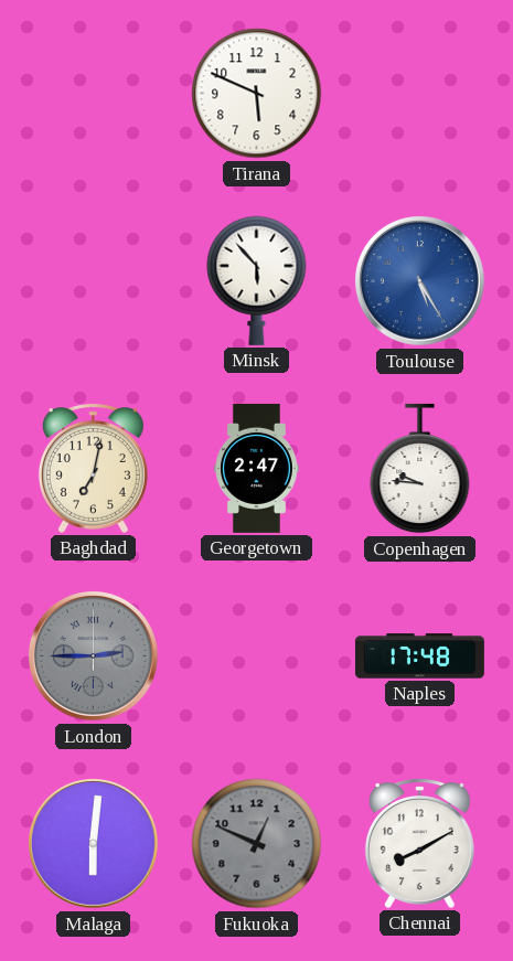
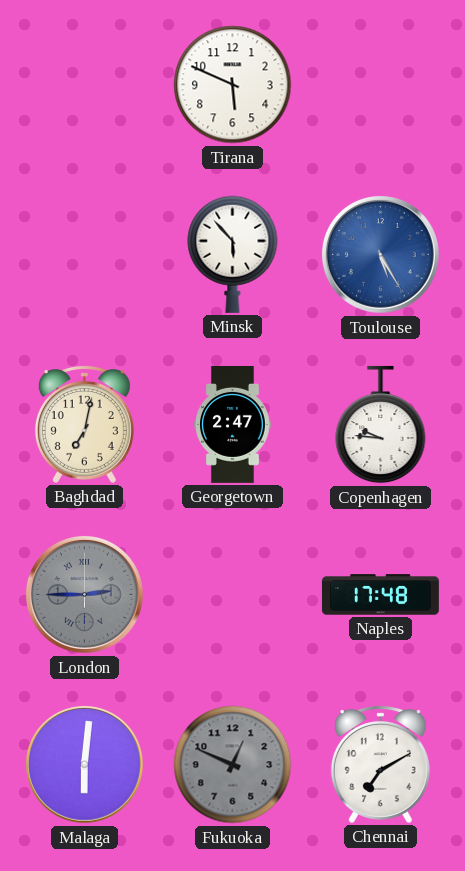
Chennai: 8:10 -> 7:10 (380, 765)
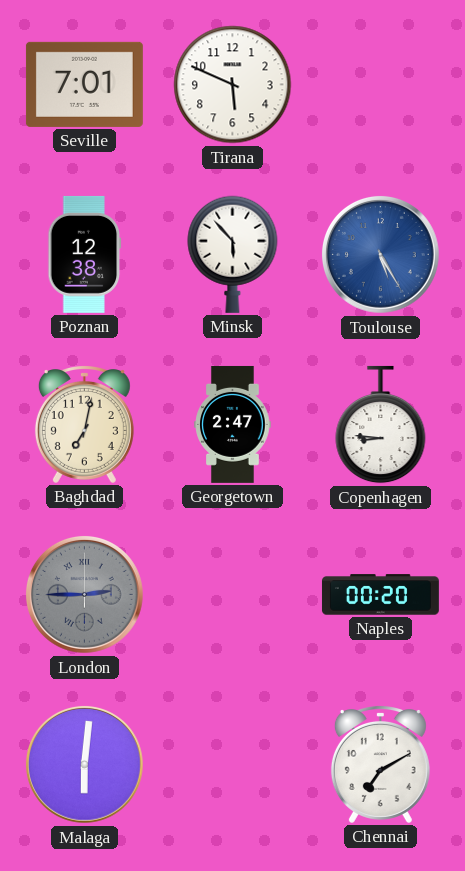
Seville: none -> 7:01 (84, 84)
Poznan: none -> 12:38 (85, 254)
Copenhagen: 9:46 -> 8:46 (381, 425)
Naples: 17:48 -> 00:20 (380, 595)
Fukuoka: 12:49 -> none (233, 765)
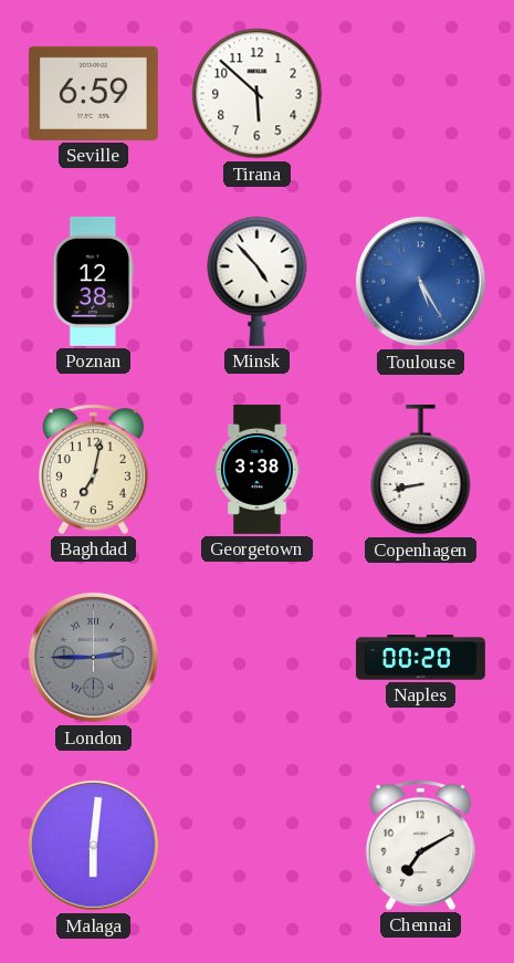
Seville: 7:01 -> 6:59 (93, 93)
Tirana: 5:49 -> 5:52 (258, 94)
Minsk: 5:53 -> 4:53 (258, 281)
Georgetown: 2:47 -> 3:38 (258, 469)
Copenhagen: 8:46 -> 8:43 (421, 470)
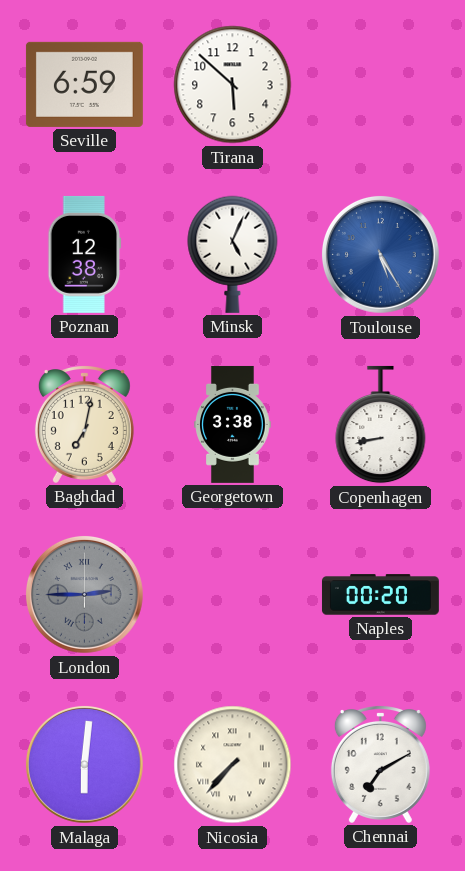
Minsk: 4:53 -> 5:04 (233, 254)
Nicosia: none -> 7:37 (233, 765)
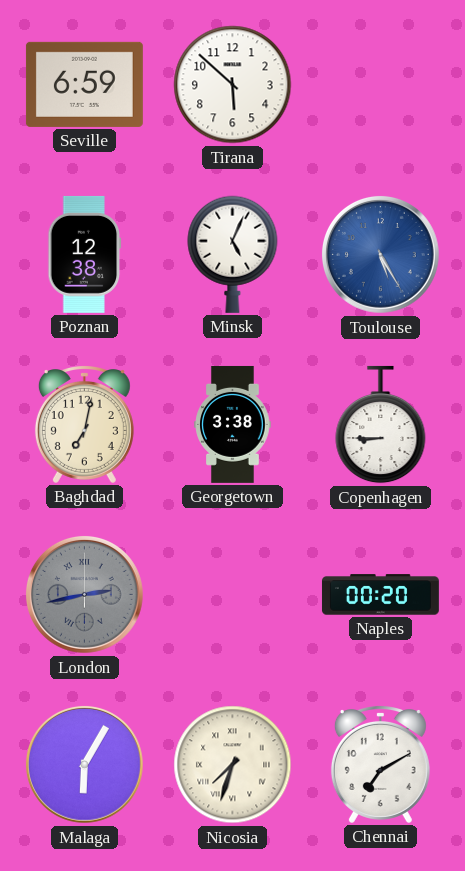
Copenhagen: 8:43 -> 8:45 (381, 425)
London: 2:45 -> 2:43 (84, 594)
Malaga: 6:01 -> 6:05 (84, 764)
Nicosia: 7:37 -> 7:33 (233, 765)
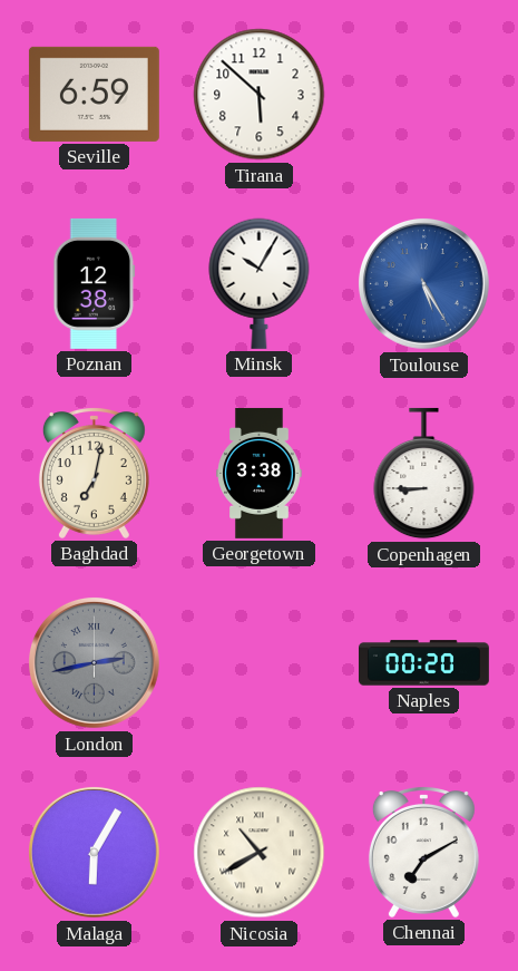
Minsk: 5:04 -> 10:05 (260, 283)
Nicosia: 7:33 -> 10:40 (260, 853)
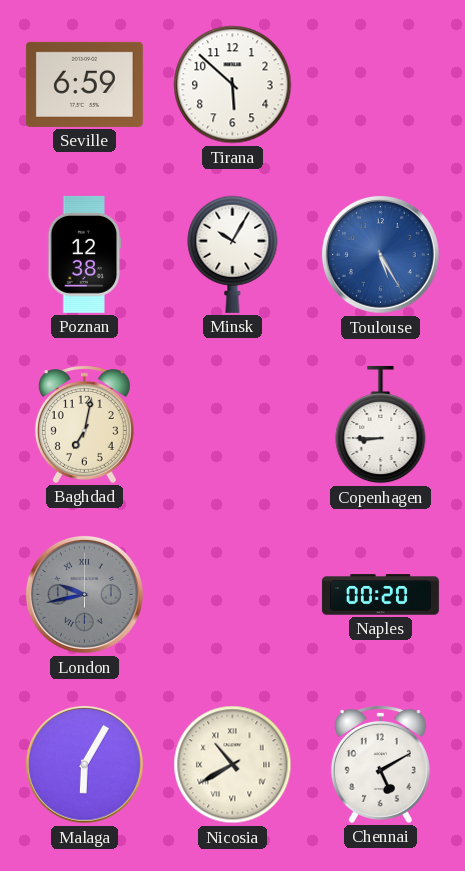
Georgetown: 3:38 -> none (260, 473)
London: 2:43 -> 9:43 (84, 594)
Chennai: 7:10 -> 5:10 (380, 765)
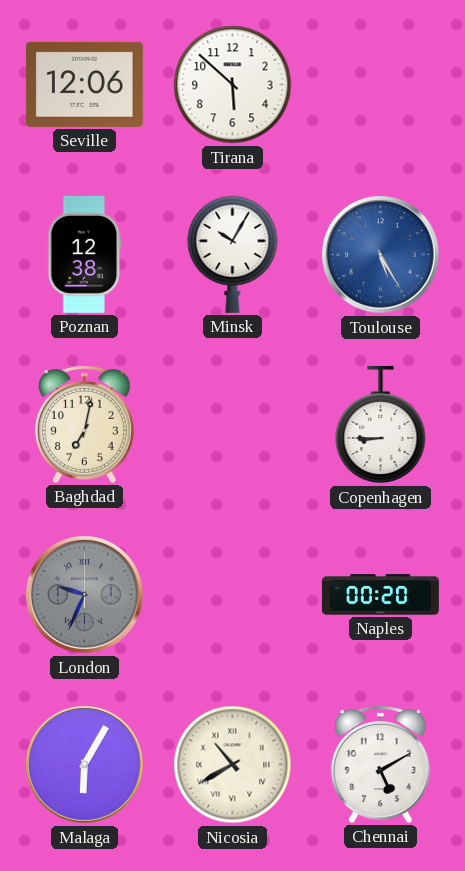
Seville: 6:59 -> 12:06 (84, 84)
London: 9:43 -> 9:34 (84, 594)
